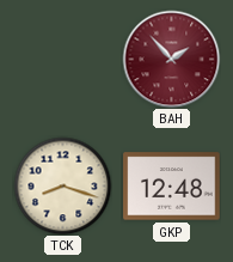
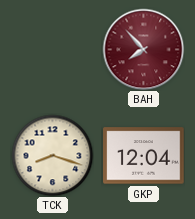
BAH: 1:53 -> 7:53 (143, 49)
GKP: 12:48 -> 12:04 (144, 156)
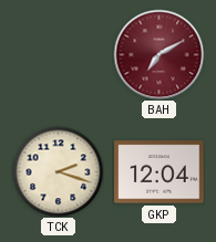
BAH: 7:53 -> 7:10 (158, 54)
TCK: 8:18 -> 2:18 (58, 171)
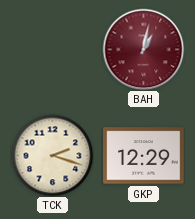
BAH: 7:10 -> 1:02 (143, 49)
GKP: 12:04 -> 12:29 (144, 156)
